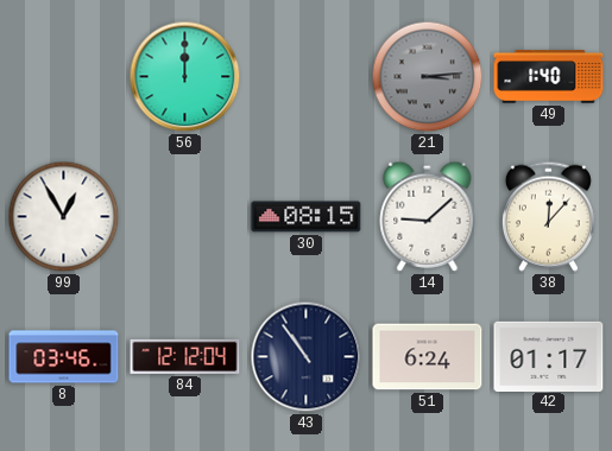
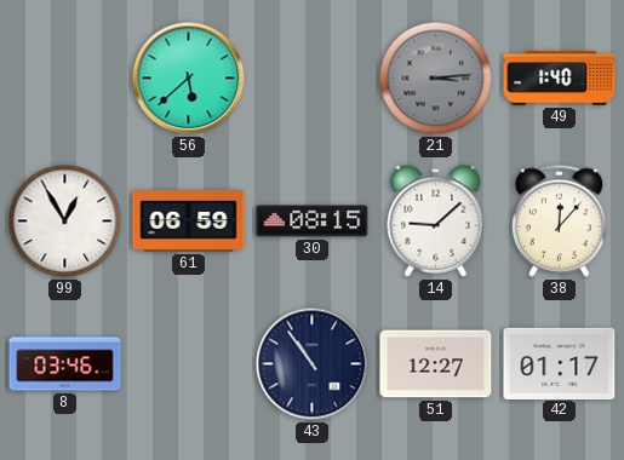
56: 12:00 -> 5:38 (189, 79)
61: none -> 06:59 (189, 222)
84: 12:12 -> none (185, 356)
51: 6:24 -> 12:27 (436, 364)
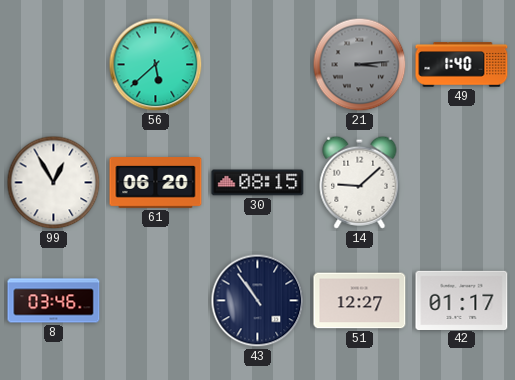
61: 06:59 -> 06:20 (156, 183)
38: 12:07 -> none (559, 220)
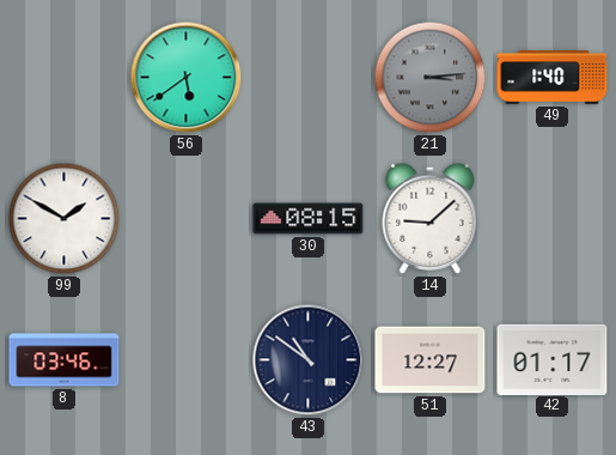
56: 5:38 -> 5:39 (187, 78)
99: 12:55 -> 1:50 (65, 219)
61: 06:20 -> none (156, 183)
43: 10:54 -> 10:51 (309, 360)
